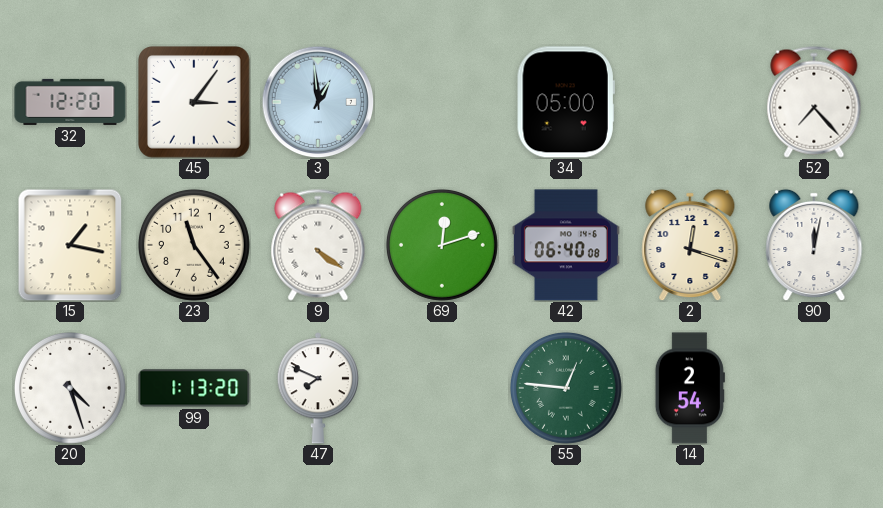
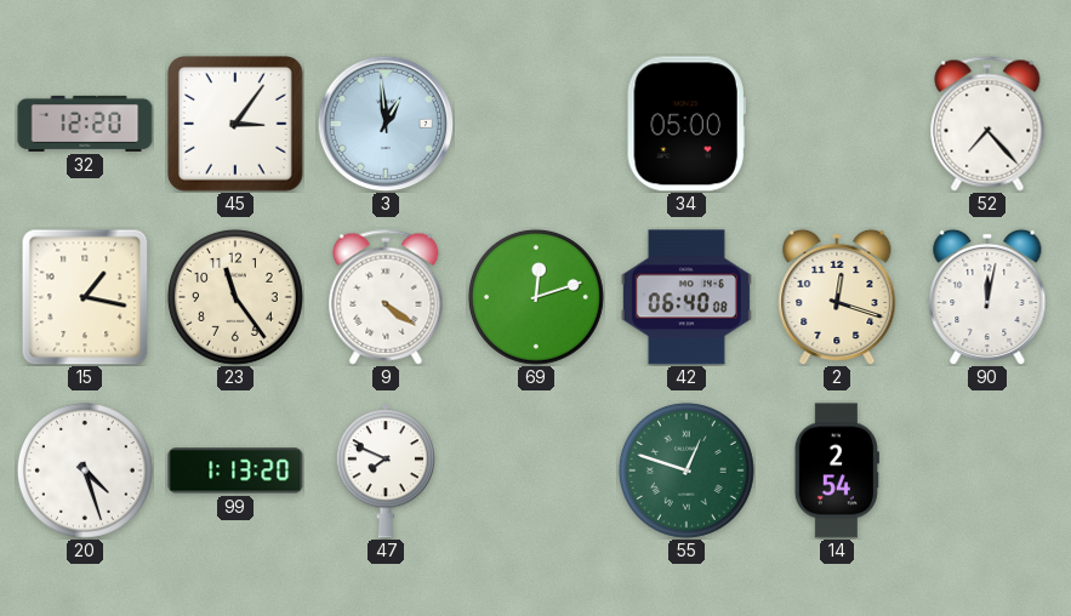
55: 12:46 -> 12:48 (687, 470)
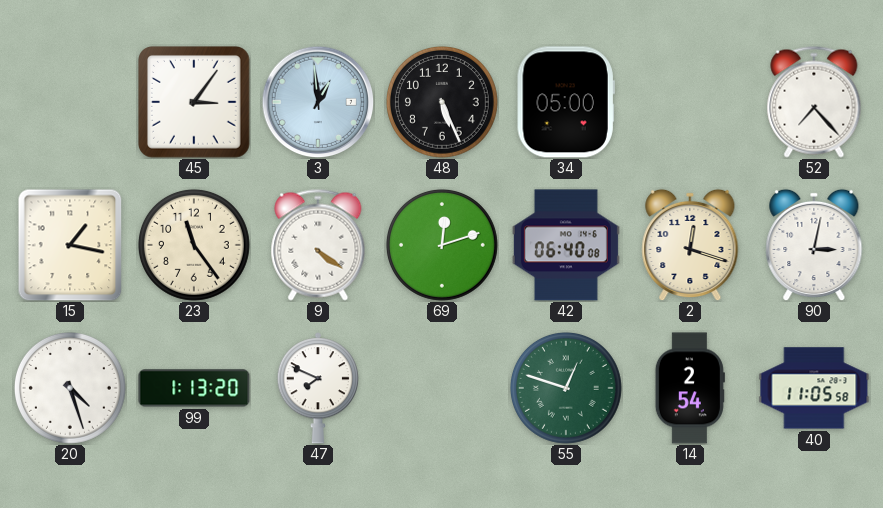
32: 12:20 -> none (85, 124)
48: none -> 5:26 (442, 102)
90: 12:02 -> 3:02 (814, 245)
40: none -> 11:05 (814, 388)
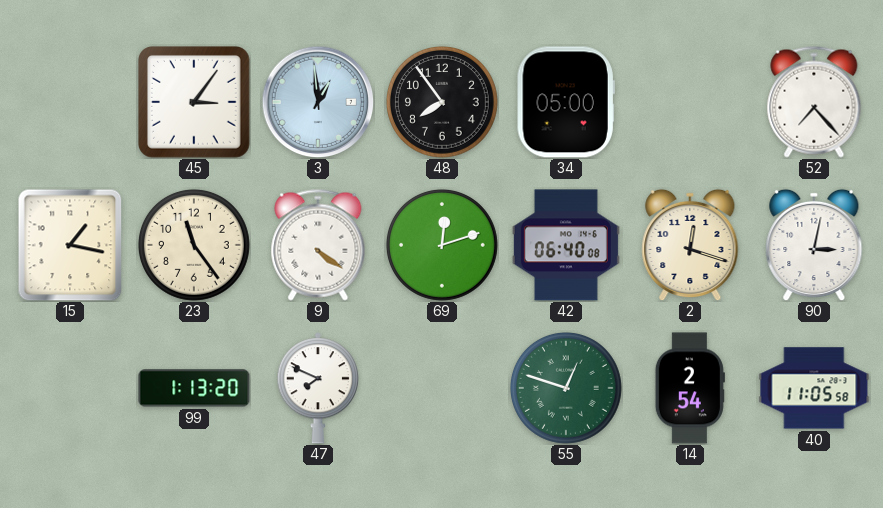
48: 5:26 -> 7:54 (442, 102)
20: 4:27 -> none (70, 388)
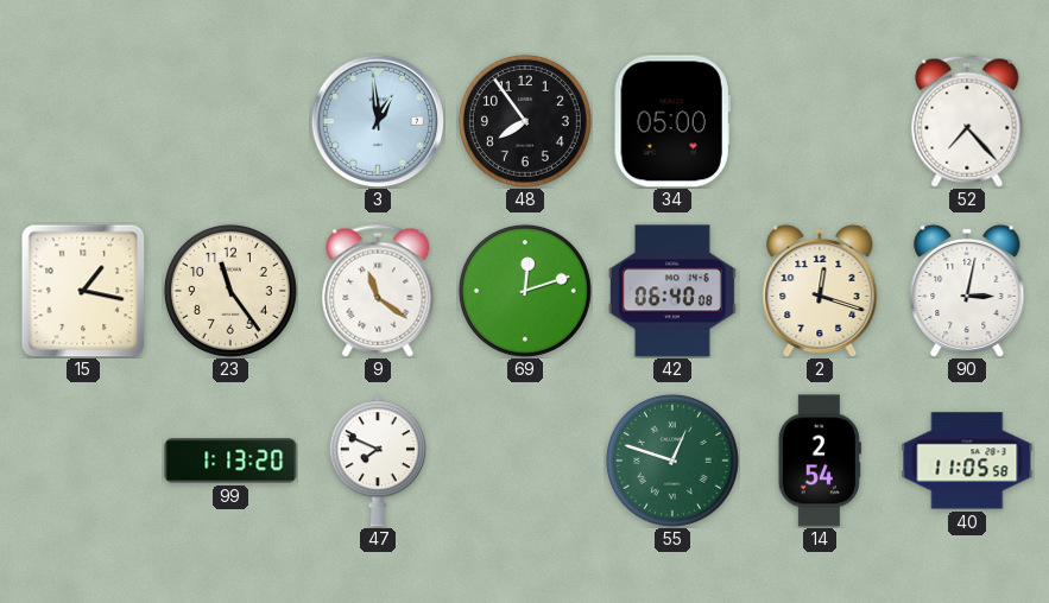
45: 3:06 -> none (195, 103)
9: 4:21 -> 11:21 (378, 291)
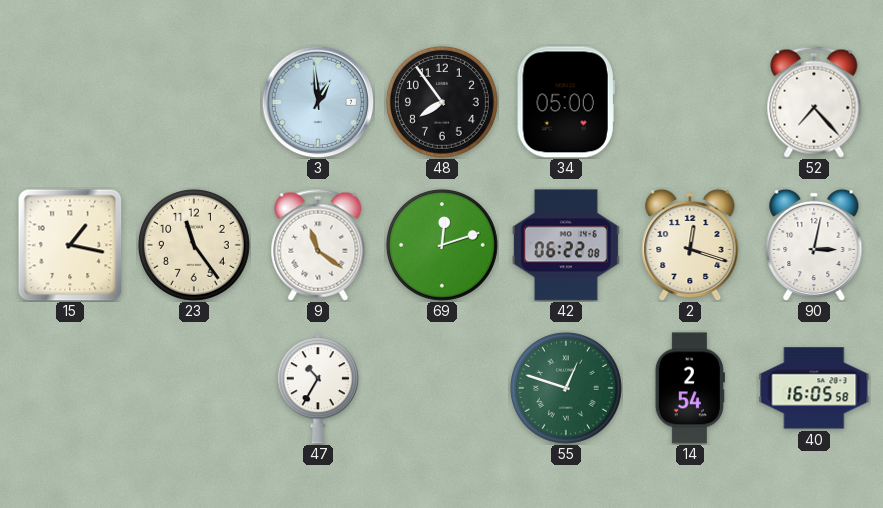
42: 06:40 -> 06:22 (566, 245)
99: 1:13 -> none (230, 461)
47: 7:49 -> 10:35 (318, 388)
40: 11:05 -> 16:05 (814, 388)
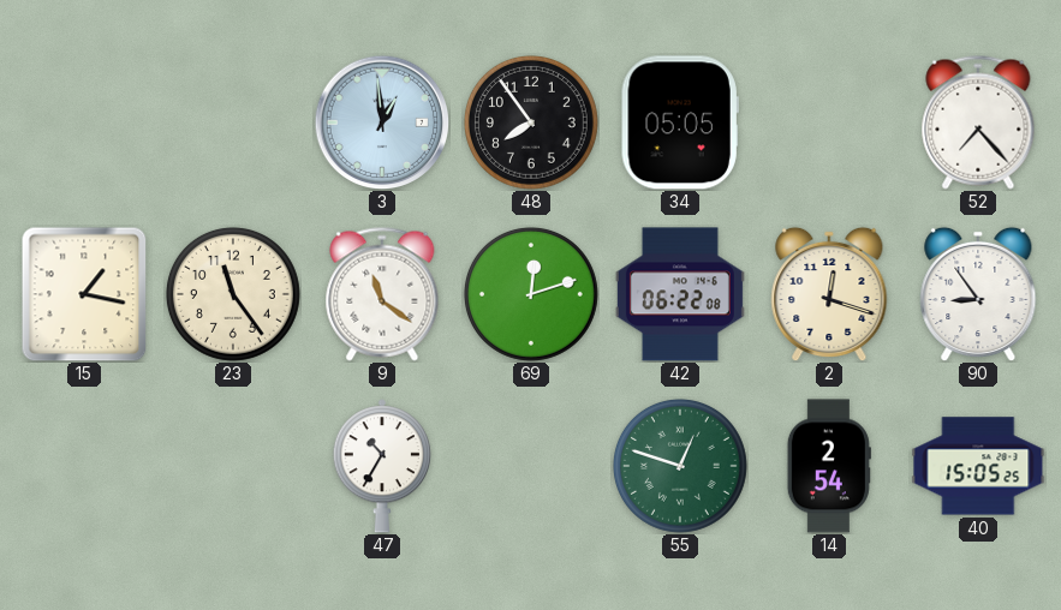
34: 05:00 -> 05:05 (680, 122)
90: 3:02 -> 8:54 (978, 294)
40: 16:05 -> 15:05 (978, 466)
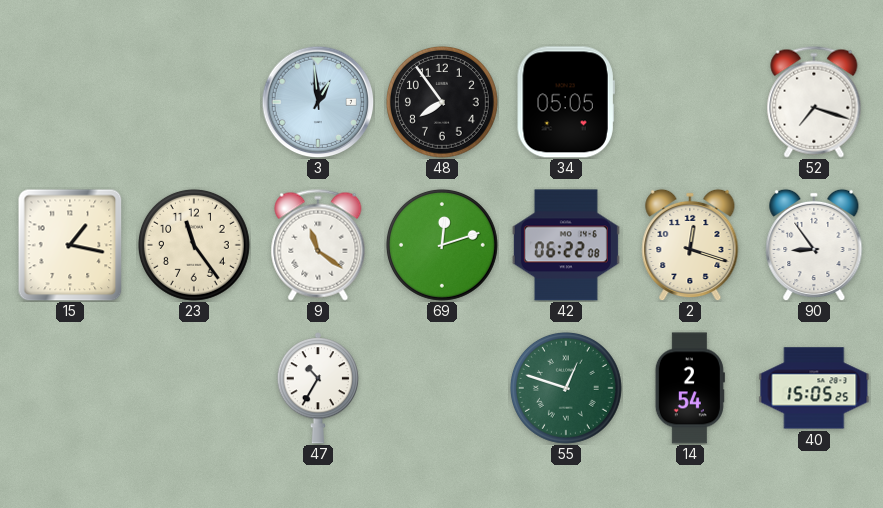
52: 7:23 -> 7:18 (814, 102)
